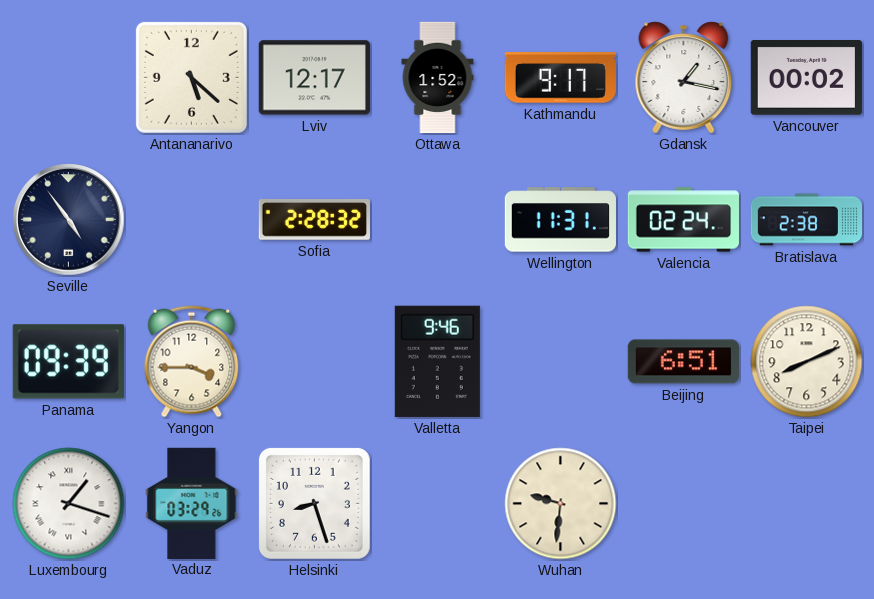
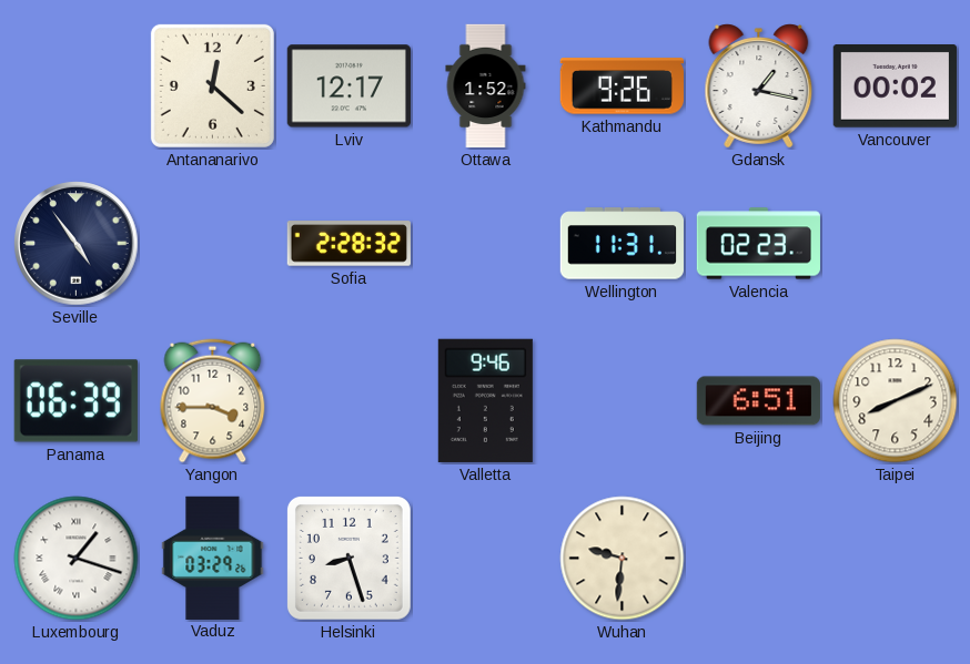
Antananarivo: 5:22 -> 12:22 (212, 85)
Kathmandu: 9:17 -> 9:26 (622, 86)
Valencia: 02:24 -> 02:23 (758, 244)
Bratislava: 2:38 -> none (807, 220)
Panama: 09:39 -> 06:39 (75, 401)
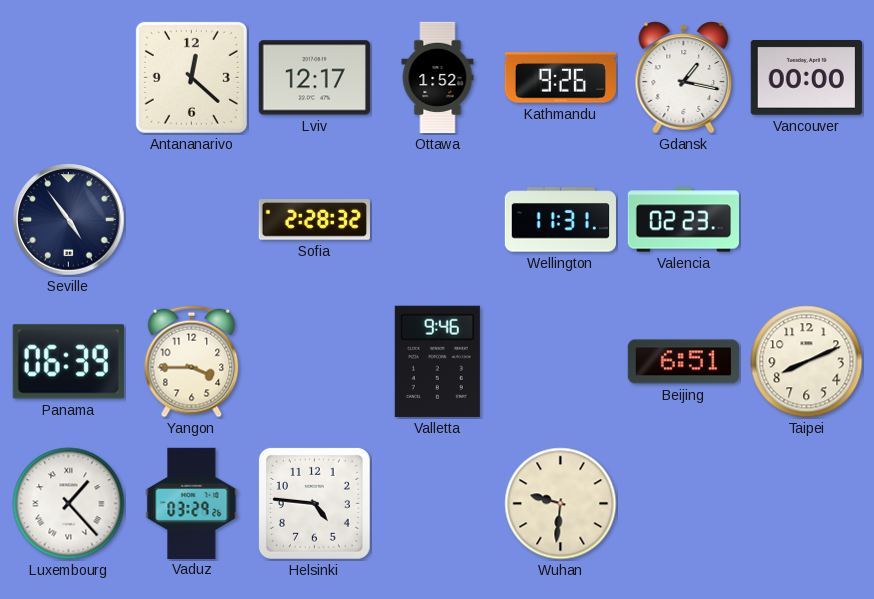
Vancouver: 00:02 -> 00:00 (806, 78)
Luxembourg: 1:18 -> 1:23 (69, 504)
Helsinki: 8:27 -> 4:46 (314, 503)
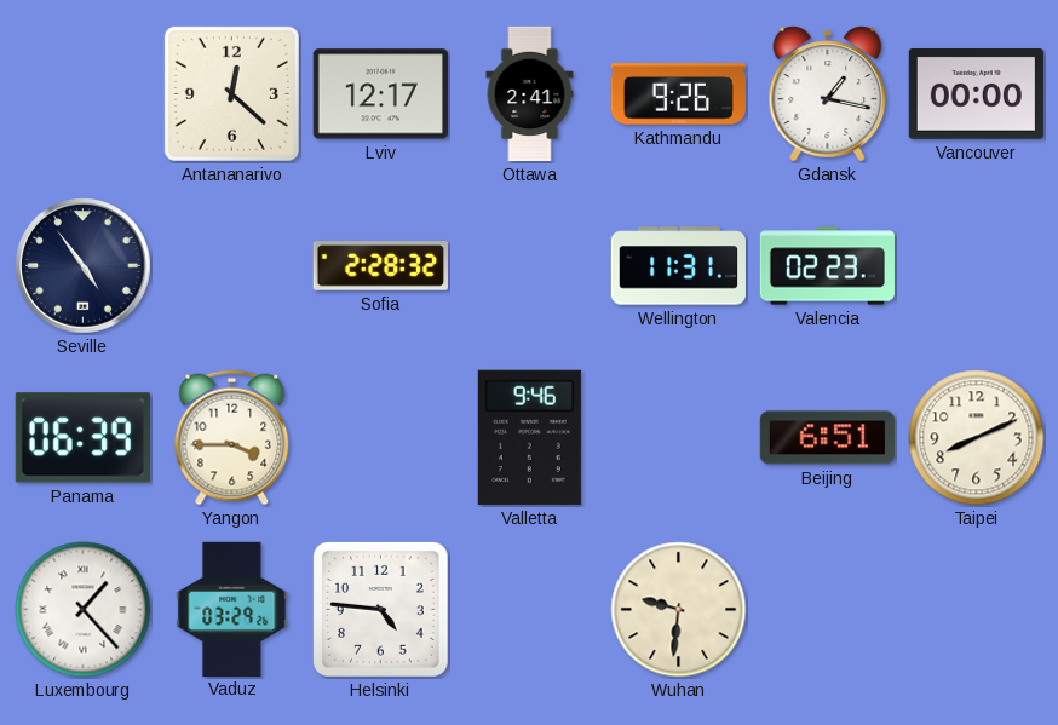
Ottawa: 1:52 -> 2:41 (530, 94)
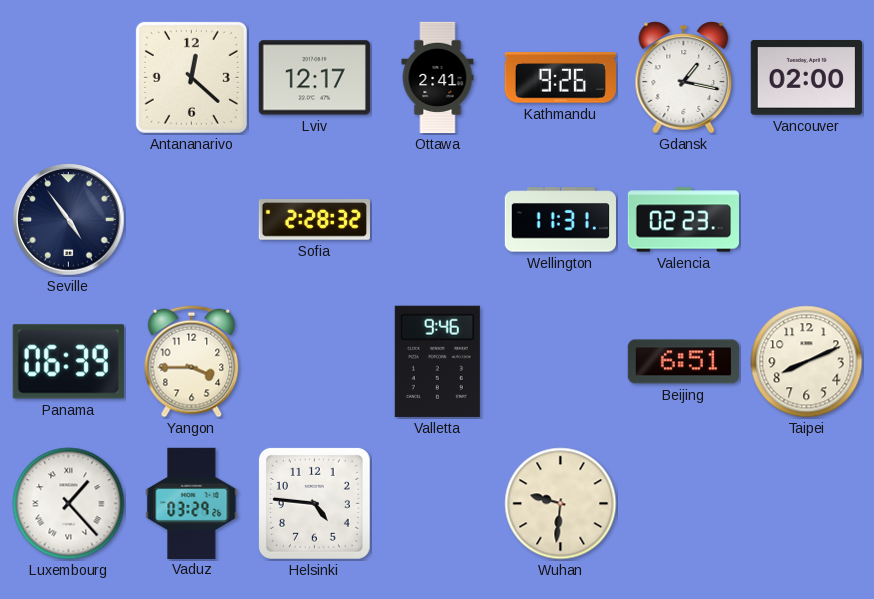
Vancouver: 00:00 -> 02:00 (806, 78)
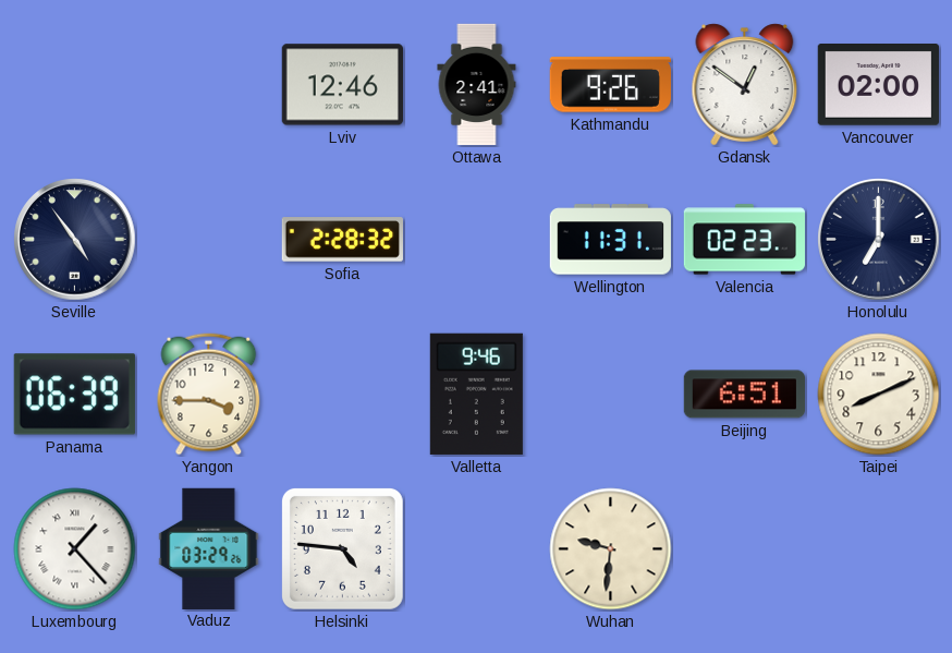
Antananarivo: 12:22 -> none (191, 77)
Lviv: 12:17 -> 12:46 (342, 85)
Gdansk: 1:17 -> 12:51 (745, 85)
Honolulu: none -> 7:00 (879, 240)
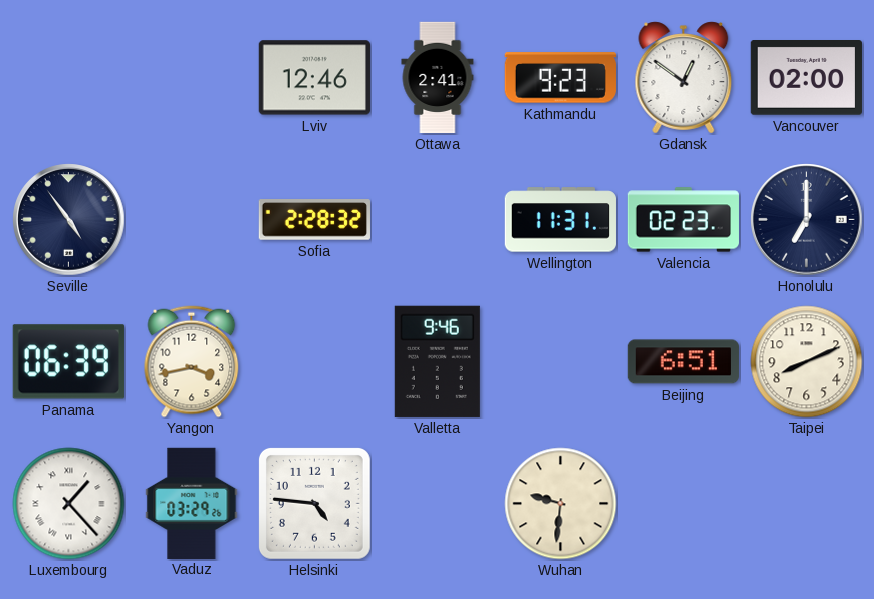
Kathmandu: 9:26 -> 9:23 (560, 78)
Yangon: 3:45 -> 3:43 (192, 362)
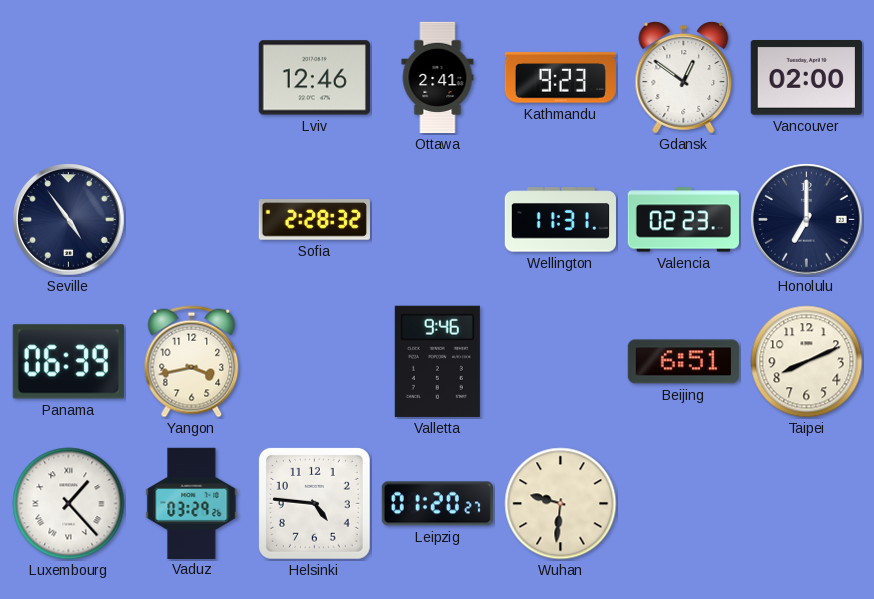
Leipzig: none -> 01:20 (437, 504)
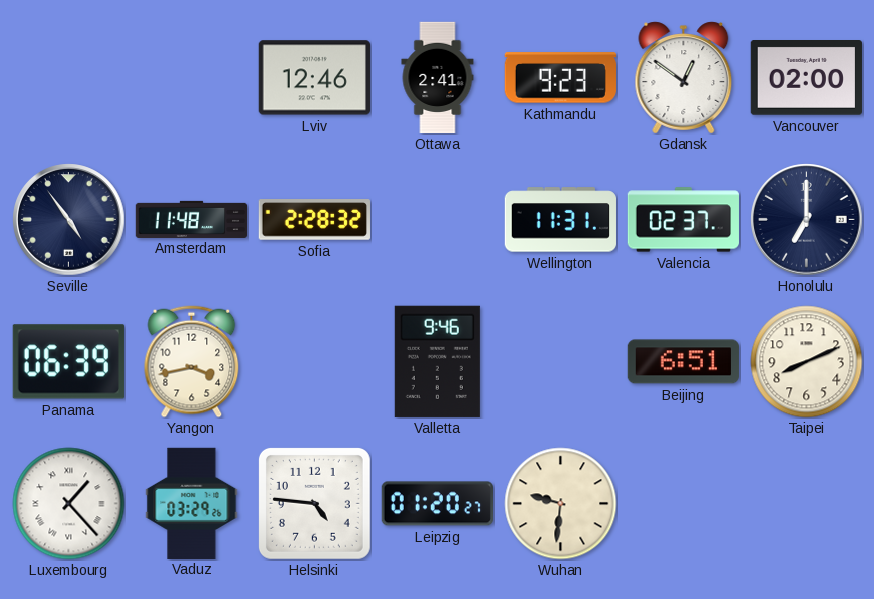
Amsterdam: none -> 11:48 (192, 219)
Valencia: 02:23 -> 02:37 (683, 220)
